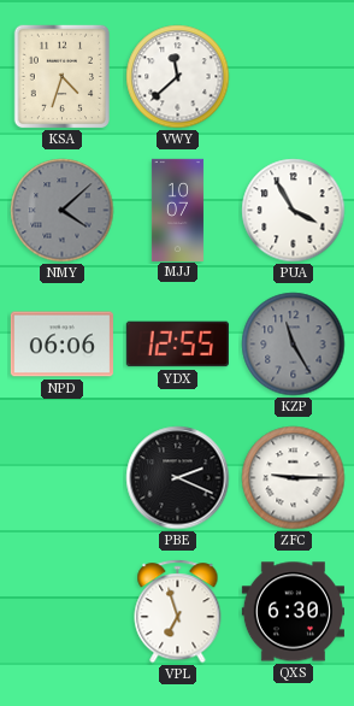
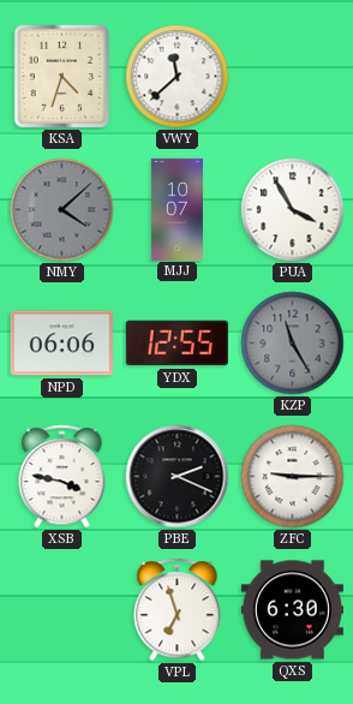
XSB: none -> 3:47 (62, 477)
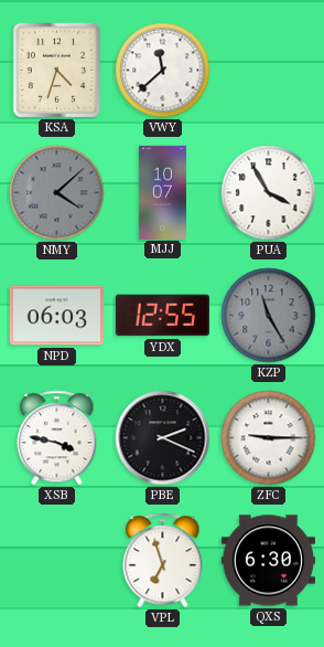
NPD: 06:06 -> 06:03 (56, 316)
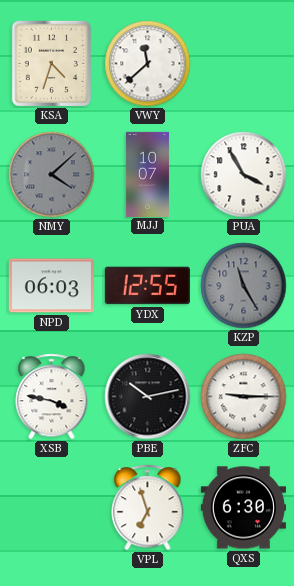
PBE: 2:19 -> 10:13 (148, 397)
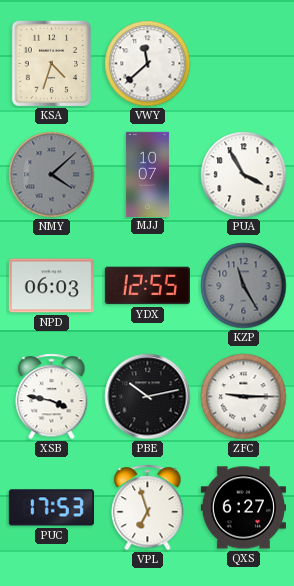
PUC: none -> 17:53 (51, 508)
QXS: 6:30 -> 6:27 (243, 508)
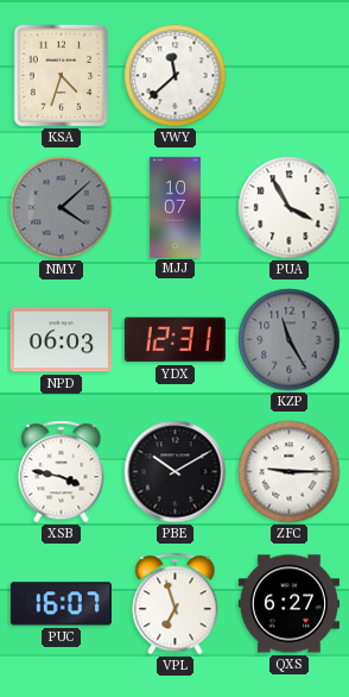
YDX: 12:55 -> 12:31 (174, 340)
PBE: 10:13 -> 10:10 (176, 472)
PUC: 17:53 -> 16:07 (61, 604)
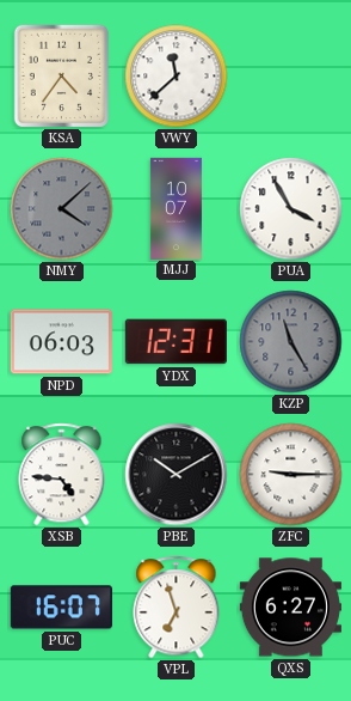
KSA: 4:33 -> 4:36 (61, 77)
XSB: 3:47 -> 4:46 (62, 475)
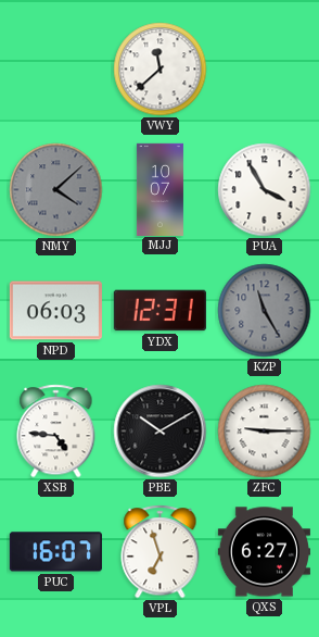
KSA: 4:36 -> none (61, 77)
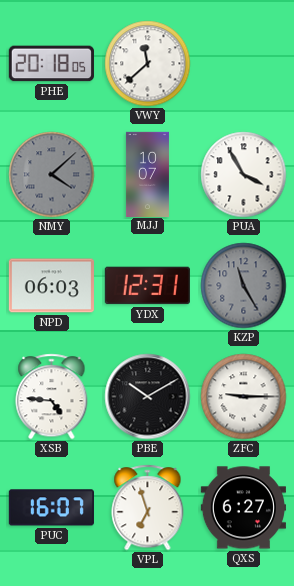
PHE: none -> 20:18 (51, 64)
